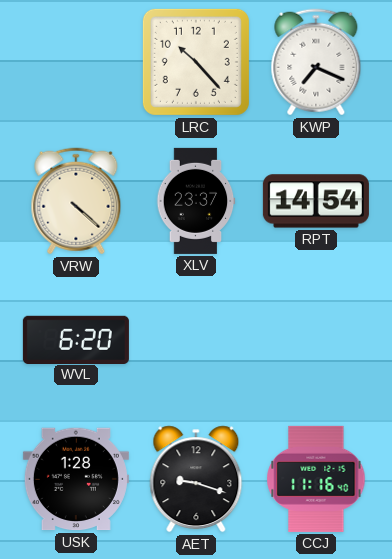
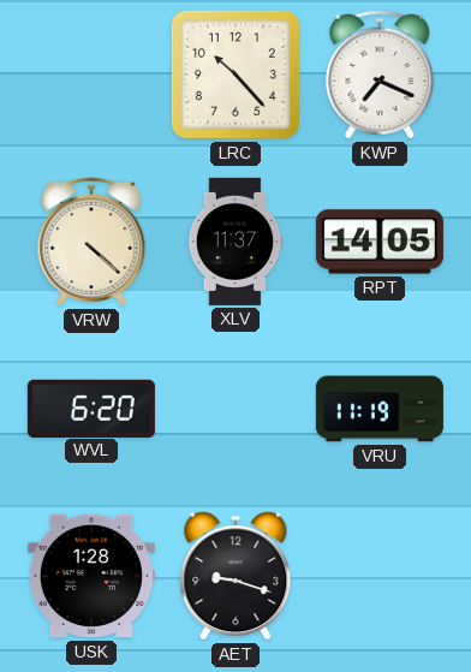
XLV: 23:37 -> 11:37 (235, 242)
RPT: 14:54 -> 14:05 (380, 242)
VRU: none -> 11:19 (380, 409)
CCJ: 11:16 -> none (316, 479)
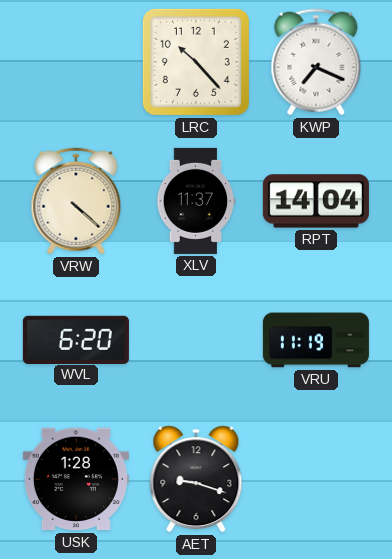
RPT: 14:05 -> 14:04 (316, 201)
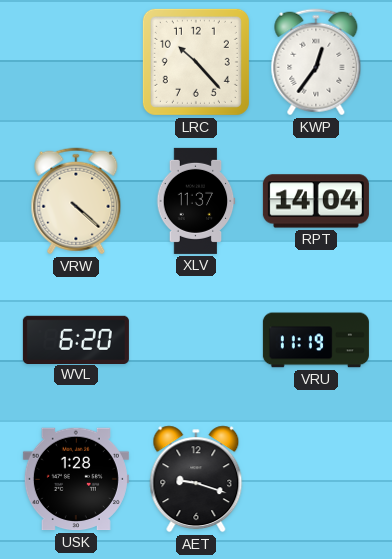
KWP: 7:19 -> 12:36 (316, 62)
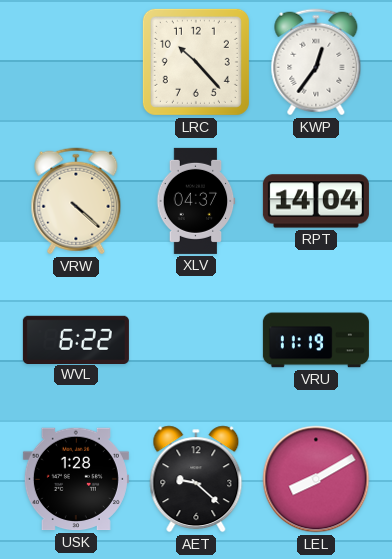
XLV: 11:37 -> 04:37 (196, 201)
WVL: 6:20 -> 6:22 (76, 339)
AET: 9:18 -> 9:22 (196, 479)
LEL: none -> 8:10 (316, 479)
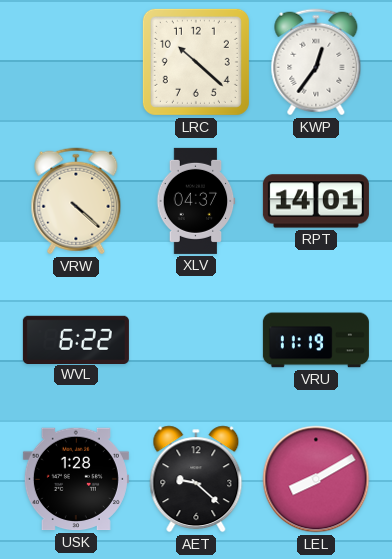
LRC: 10:23 -> 10:22 (196, 62)
RPT: 14:04 -> 14:01 (316, 201)
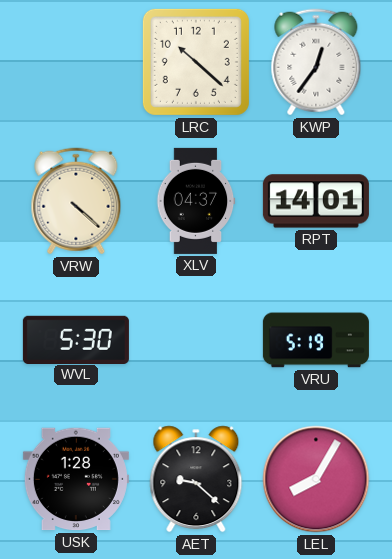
WVL: 6:22 -> 5:30 (76, 339)
VRU: 11:19 -> 5:19 (316, 340)
LEL: 8:10 -> 8:05 (316, 479)
